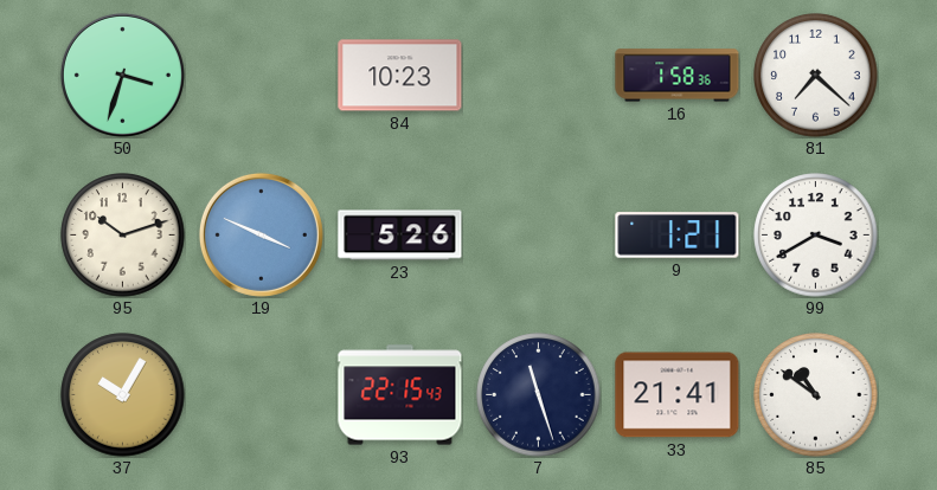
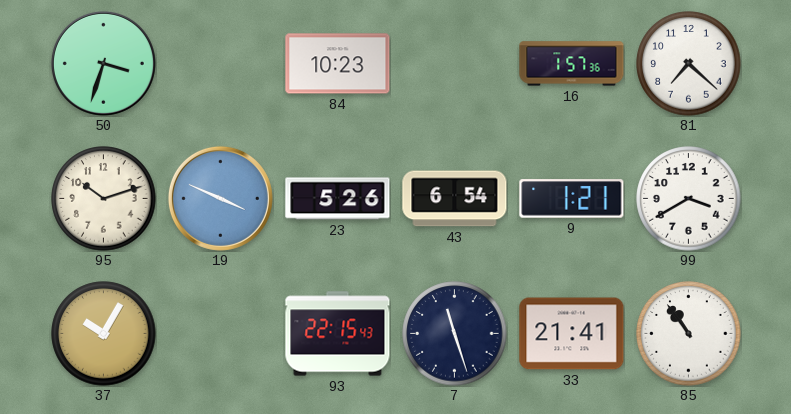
16: 1:58 -> 1:57 (572, 64)
43: none -> 6:54 (455, 199)
85: 10:51 -> 10:54 (689, 334)
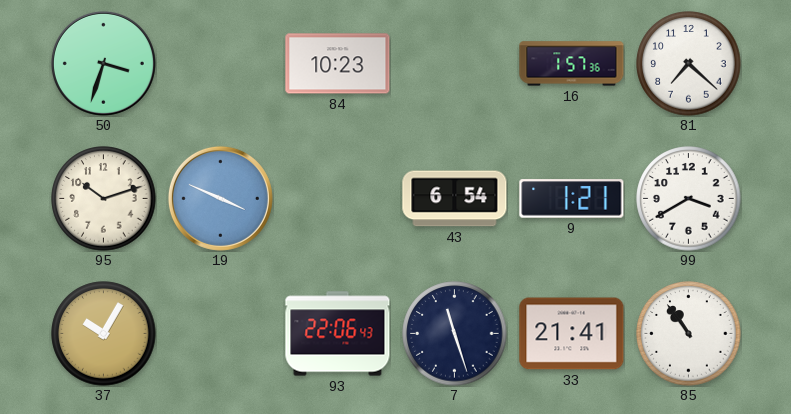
23: 5:26 -> none (338, 199)
93: 22:15 -> 22:06 (338, 334)
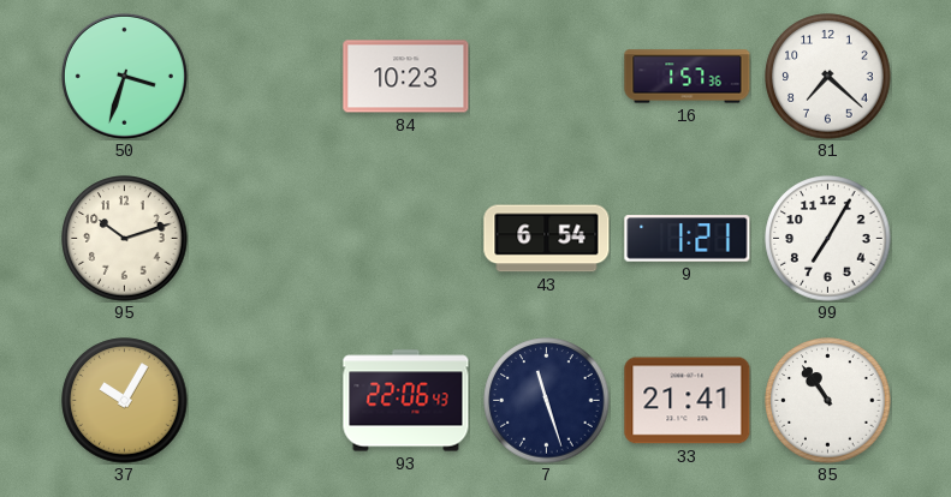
19: 3:49 -> none (220, 198)
99: 3:40 -> 7:05 (828, 239)
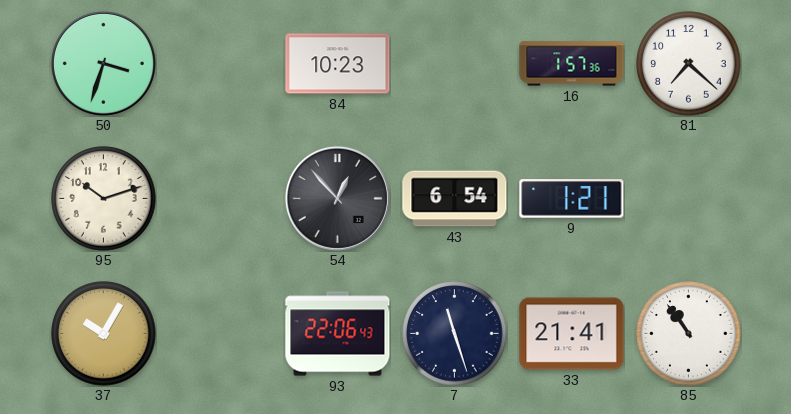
54: none -> 12:53 (337, 198)
99: 7:05 -> none (828, 239)
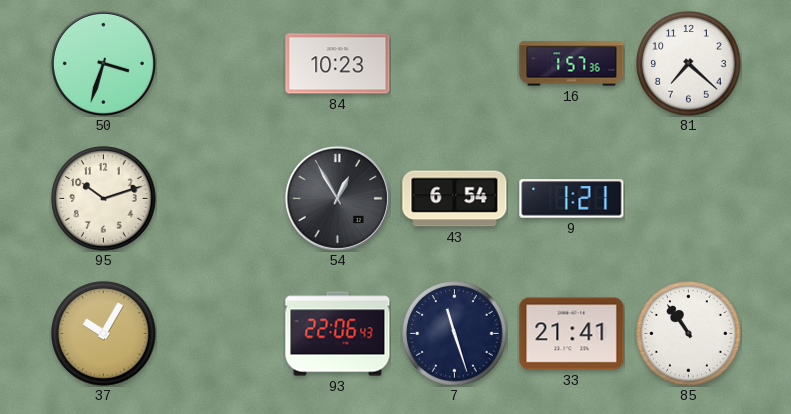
54: 12:53 -> 12:55 (337, 198)
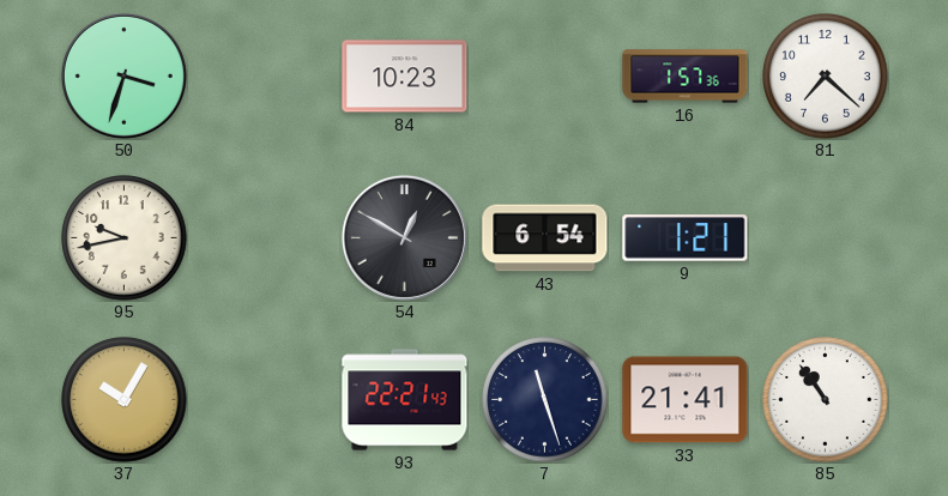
95: 10:12 -> 9:43 (125, 238)
54: 12:55 -> 12:50 (404, 237)
93: 22:06 -> 22:21 (405, 400)
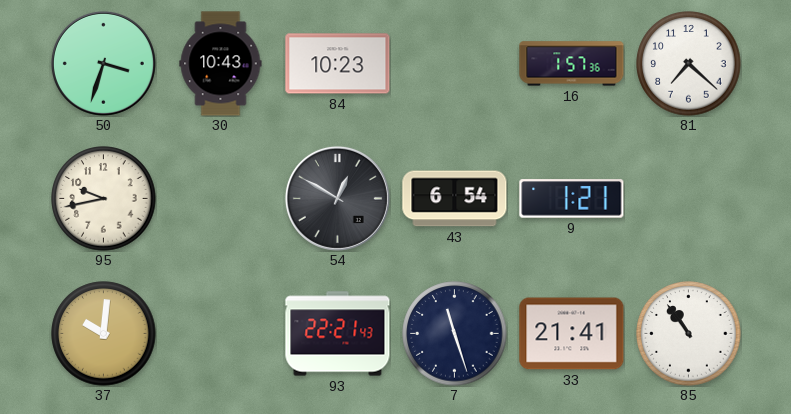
30: none -> 10:43 (221, 64)
37: 10:05 -> 10:01 (104, 334)
